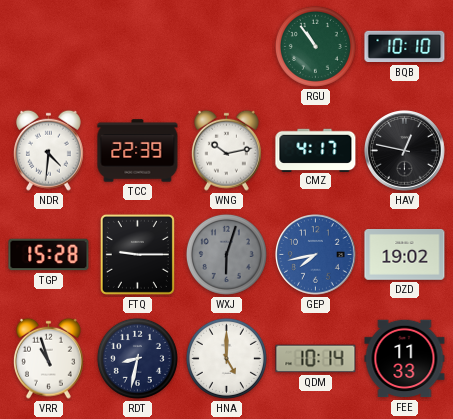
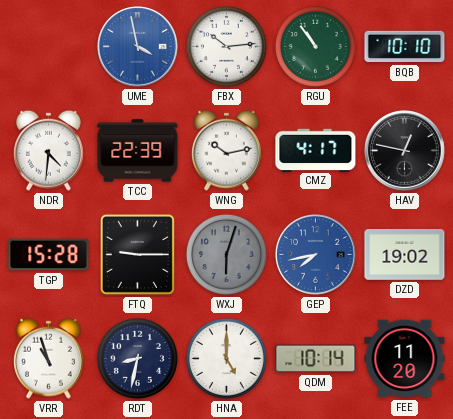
UME: none -> 3:58 (138, 47)
FBX: none -> 10:14 (226, 46)
FEE: 11:33 -> 11:20 (405, 359)
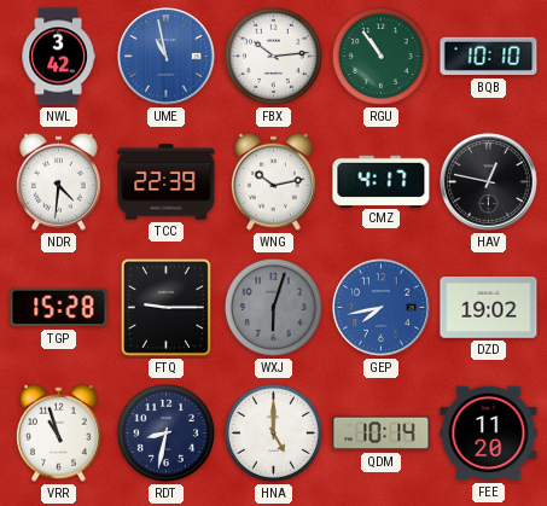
NWL: none -> 3:42 (58, 57)
UME: 3:58 -> 10:58 (167, 57)
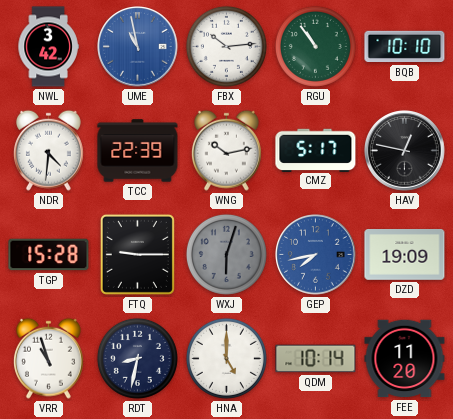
CMZ: 4:17 -> 5:17 (316, 150)
DZD: 19:02 -> 19:09 (405, 255)
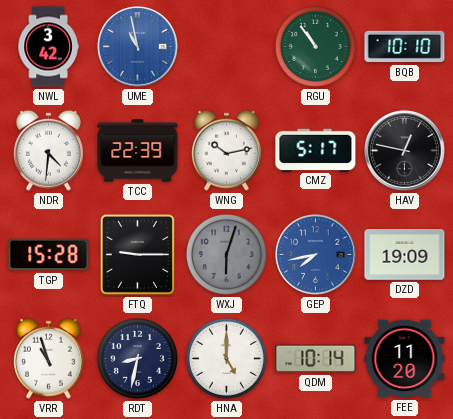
FBX: 10:14 -> none (226, 46)
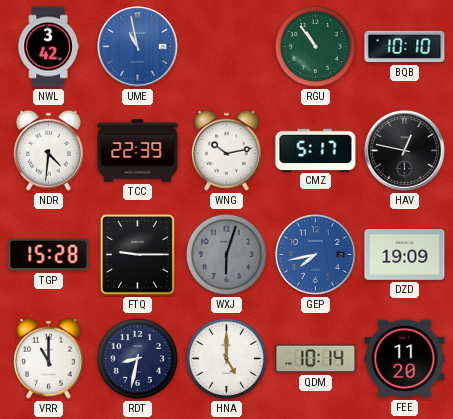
VRR: 10:57 -> 11:00 (48, 358)
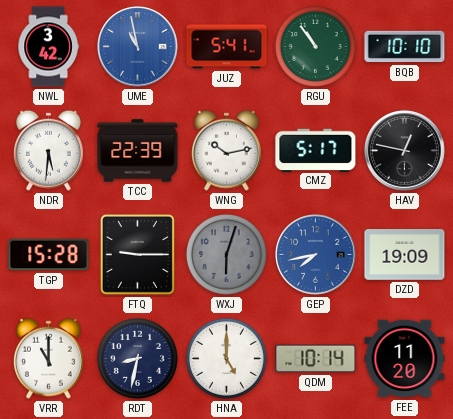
JUZ: none -> 5:41 (227, 47)
NDR: 4:31 -> 5:31 (48, 150)
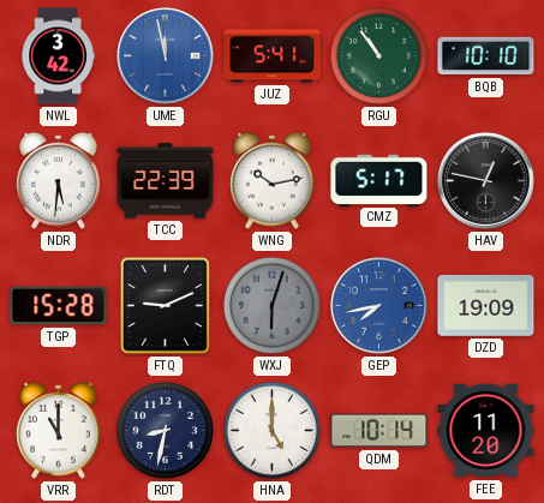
UME: 10:58 -> 11:58 (166, 56)
FTQ: 9:15 -> 9:11 (165, 305)
